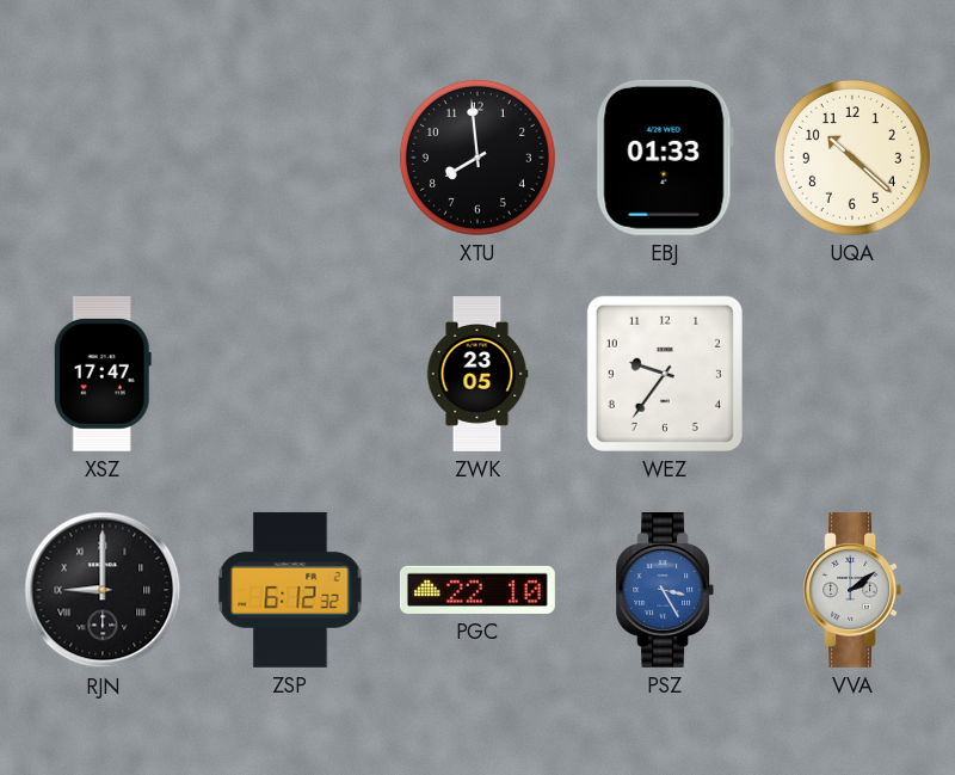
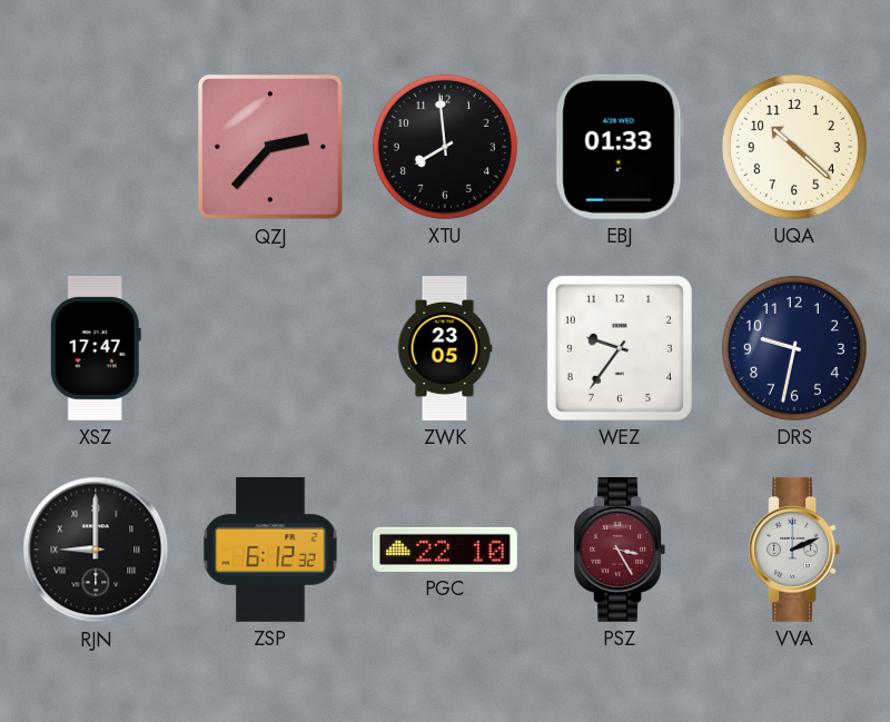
QZJ: none -> 2:37 (270, 147)
DRS: none -> 9:32 (794, 348)
PSZ dial: blue -> burgundy (620, 550)
VVA: 2:09 -> 2:11 (794, 550)
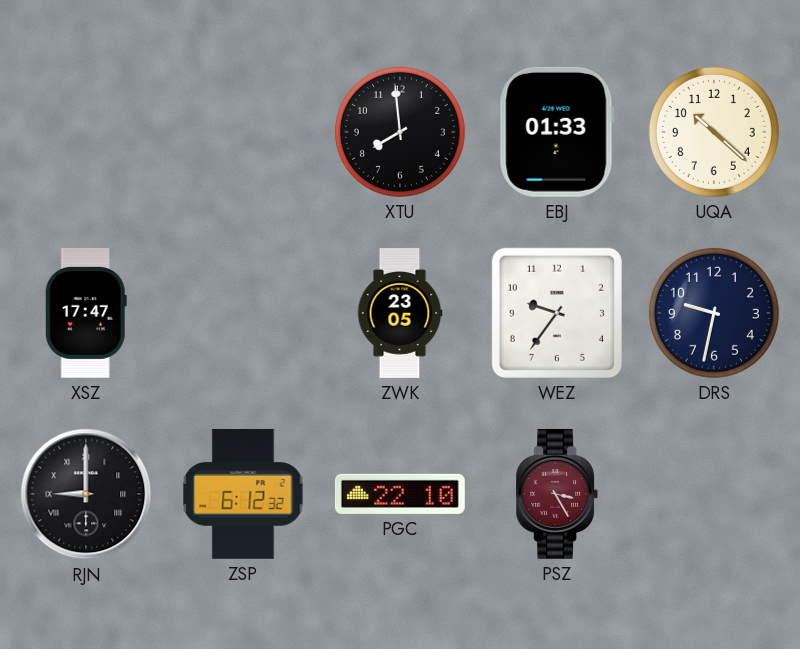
QZJ: 2:37 -> none (270, 147)
VVA: 2:11 -> none (794, 550)
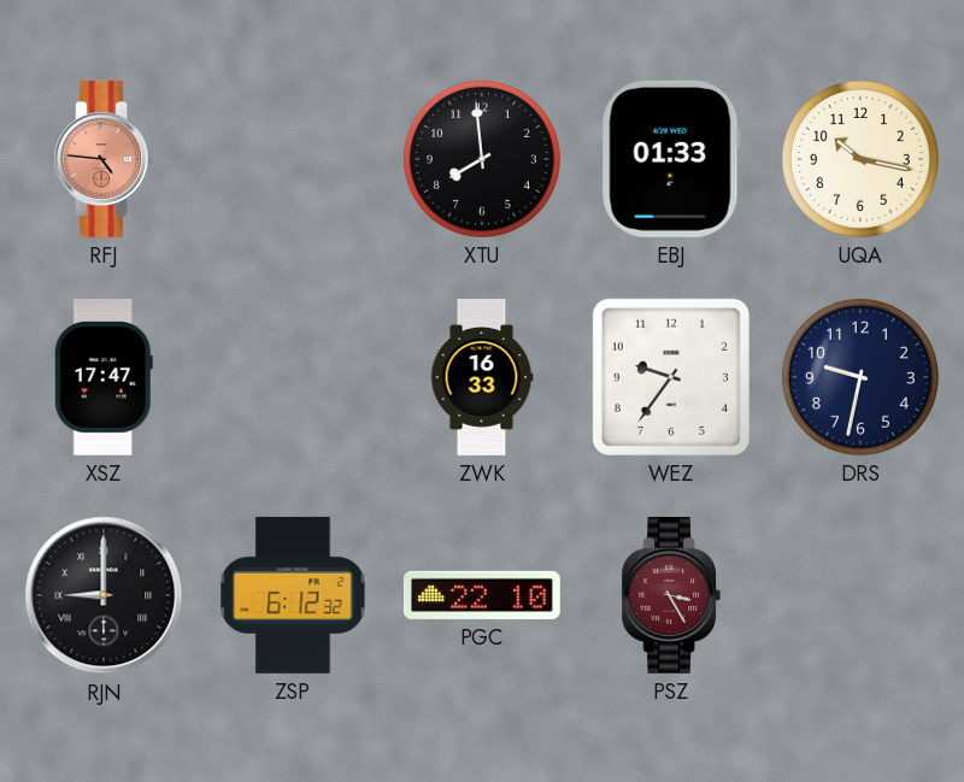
RFJ: none -> 4:46 (104, 159)
UQA: 10:22 -> 10:17 (860, 159)
ZWK: 23:05 -> 16:33 (482, 378)
